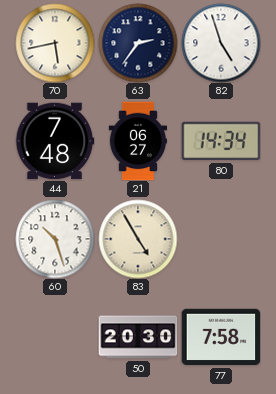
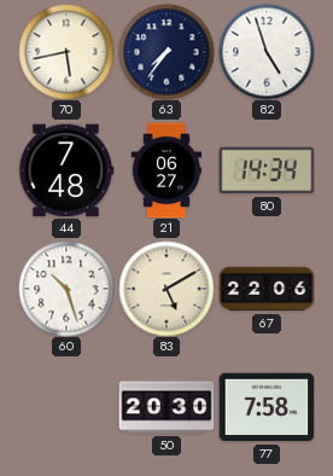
63: 2:36 -> 7:36 (166, 52)
83: 4:55 -> 5:10 (166, 289)
67: none -> 22:06 (267, 289)
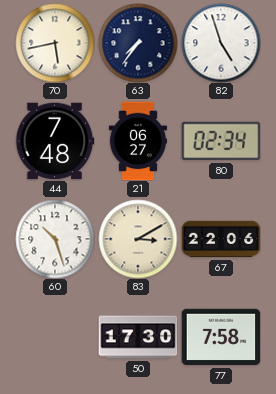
80: 14:34 -> 02:34 (221, 141)
83: 5:10 -> 3:10 (138, 239)
50: 20:30 -> 17:30 (138, 337)
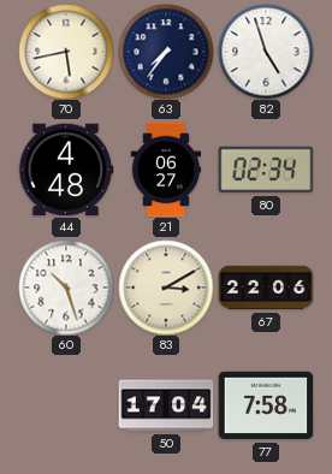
44: 7:48 -> 4:48 (66, 170)
50: 17:30 -> 17:04 (166, 405)
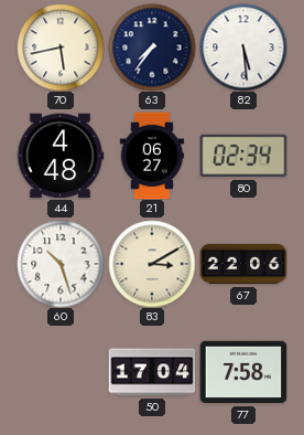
82: 4:57 -> 5:29 (243, 47)
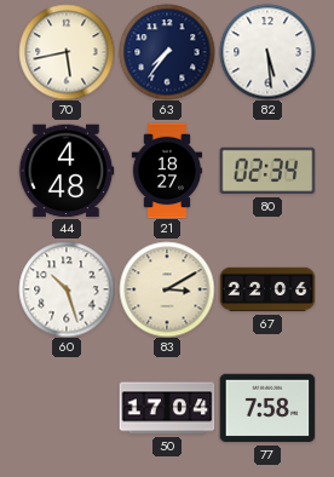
21: 06:27 -> 18:27 (167, 171)
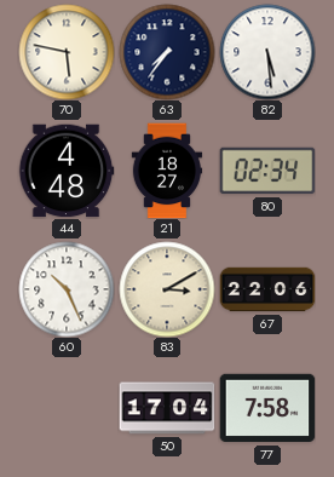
70: 5:43 -> 5:47 (67, 52)
60: 10:27 -> 10:26 (67, 289)
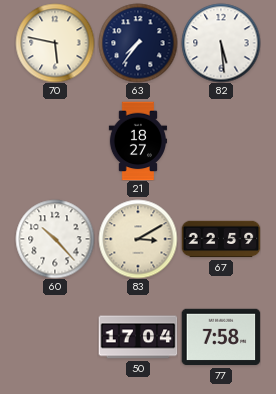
44: 4:48 -> none (67, 171)
80: 02:34 -> none (267, 171)
60: 10:26 -> 10:23 (55, 239)
67: 22:06 -> 22:59 (221, 239)
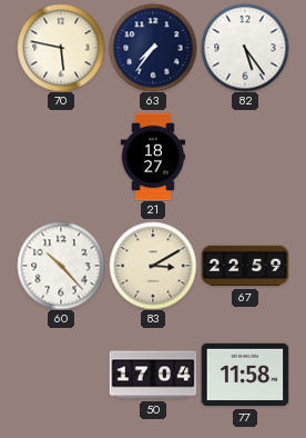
82: 5:29 -> 5:24 (245, 48)
77: 7:58 -> 11:58 (245, 375)
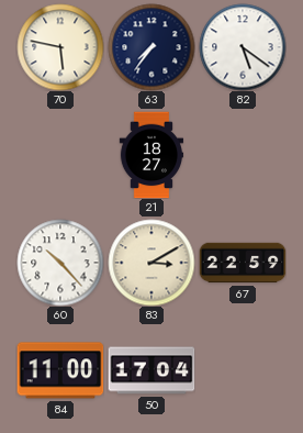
82: 5:24 -> 5:21 (243, 47)
84: none -> 11:00 (60, 370)
77: 11:58 -> none (245, 375)
